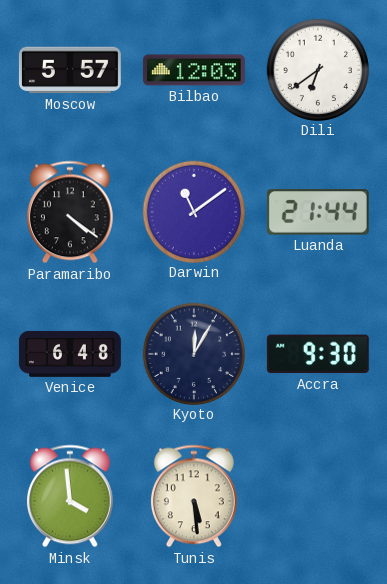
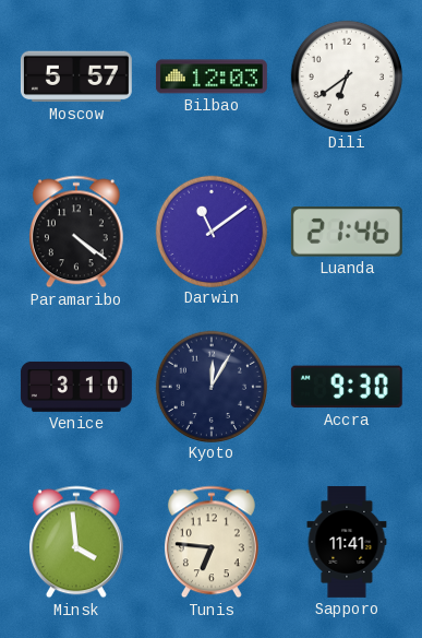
Luanda: 21:44 -> 21:46 (347, 232)
Venice: 6:48 -> 3:10 (76, 387)
Tunis: 5:29 -> 6:46 (212, 542)
Sapporo: none -> 11:41 (347, 542)
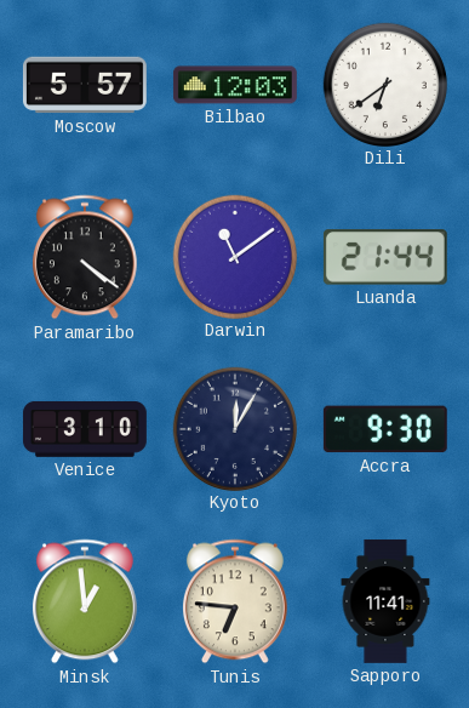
Luanda: 21:46 -> 21:44 (385, 257)
Minsk: 3:59 -> 12:59 (85, 601)
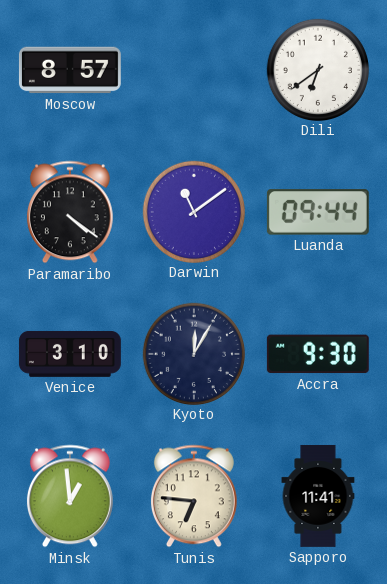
Moscow: 5:57 -> 8:57 (70, 70)
Bilbao: 12:03 -> none (235, 85)
Luanda: 21:44 -> 09:44 (318, 212)
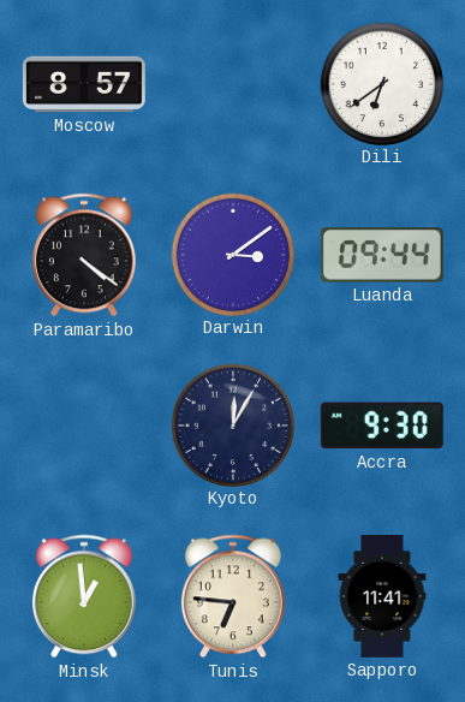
Darwin: 11:09 -> 3:09 (232, 254)
Venice: 3:10 -> none (70, 354)
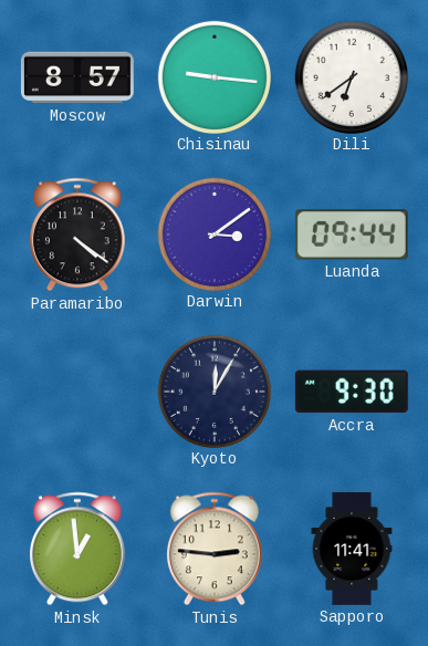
Chisinau: none -> 9:16 (213, 76)
Tunis: 6:46 -> 2:46 (215, 549)
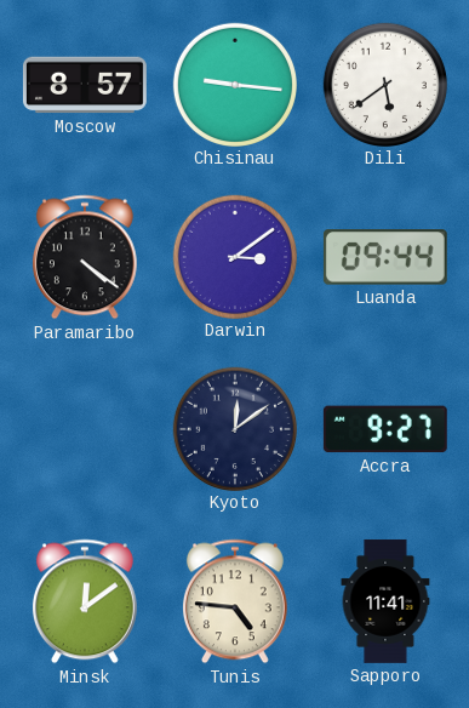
Dili: 6:39 -> 5:39 (384, 84)
Kyoto: 12:05 -> 12:09 (234, 428)
Accra: 9:30 -> 9:27 (385, 429)
Minsk: 12:59 -> 12:09 (85, 601)
Tunis: 2:46 -> 4:46 (235, 601)
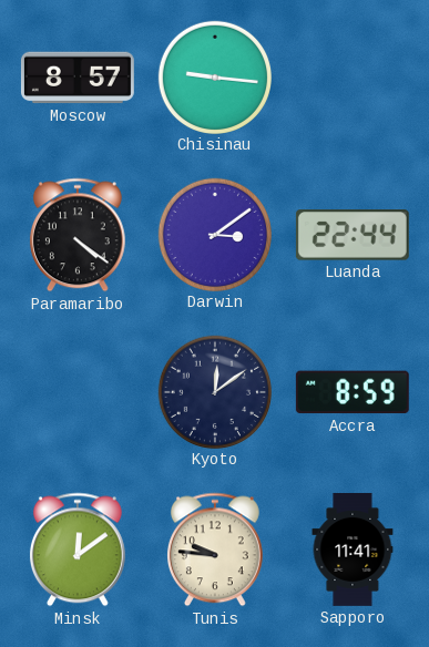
Dili: 5:39 -> none (384, 84)
Luanda: 09:44 -> 22:44 (353, 235)
Accra: 9:27 -> 8:59 (353, 392)
Tunis: 4:46 -> 9:46 (215, 550)
